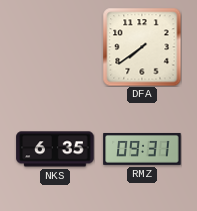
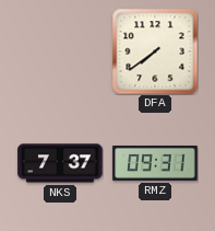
NKS: 6:35 -> 7:37 (60, 163)
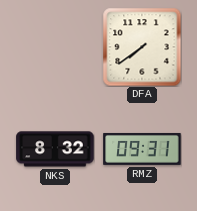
NKS: 7:37 -> 8:32 (55, 149)
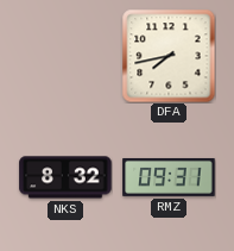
DFA: 7:39 -> 7:43 (169, 56)
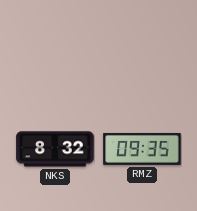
DFA: 7:43 -> none (169, 56)
RMZ: 09:31 -> 09:35 (142, 149)
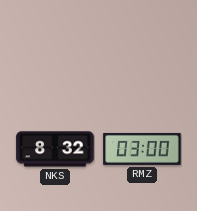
RMZ: 09:35 -> 03:00 (142, 149)
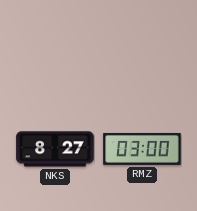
NKS: 8:32 -> 8:27 (55, 149)
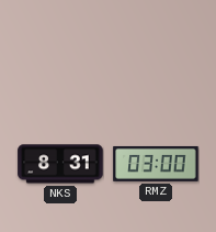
NKS: 8:27 -> 8:31 (60, 164)
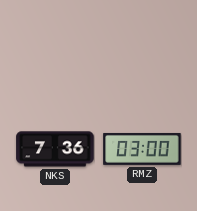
NKS: 8:31 -> 7:36 (55, 149)
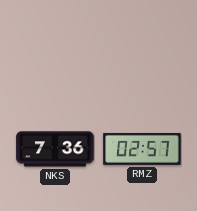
RMZ: 03:00 -> 02:57 (142, 149)
